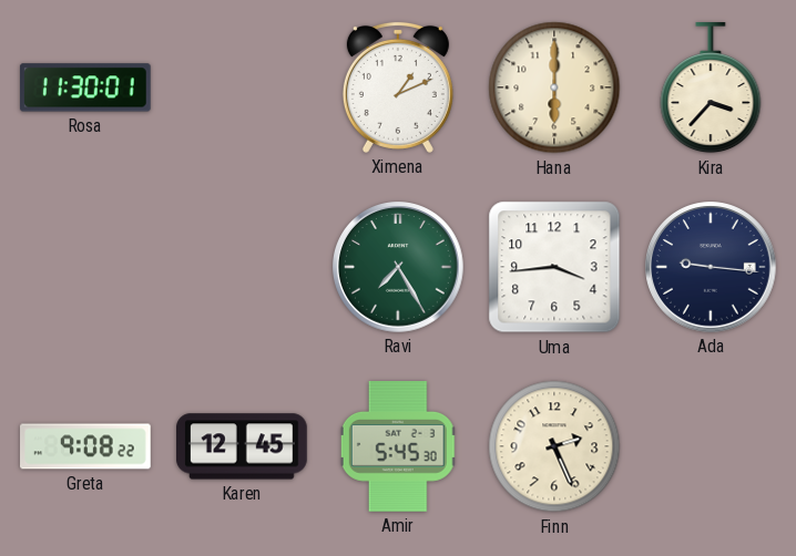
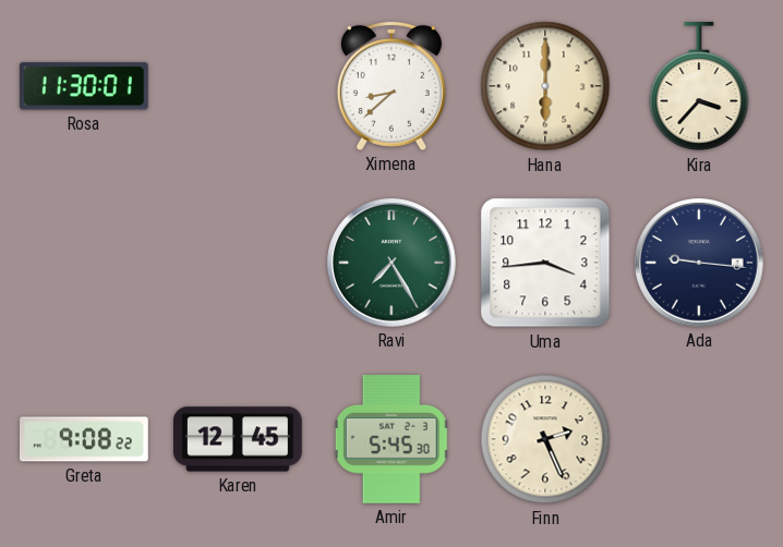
Ximena: 1:11 -> 8:38 (391, 86)
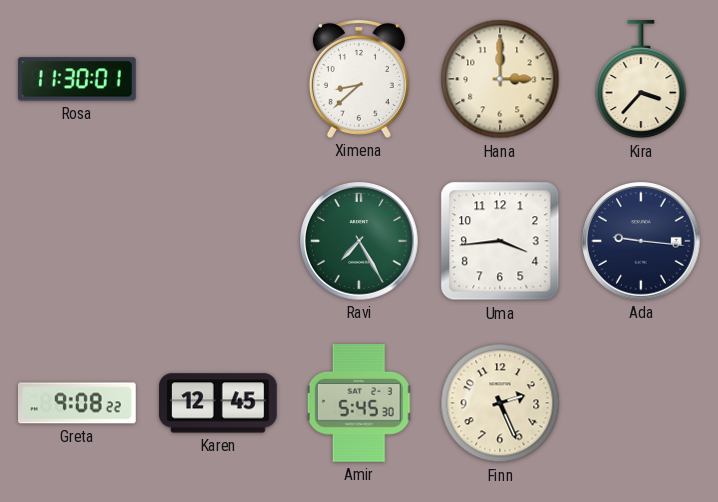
Hana: 6:00 -> 3:00 (500, 79)
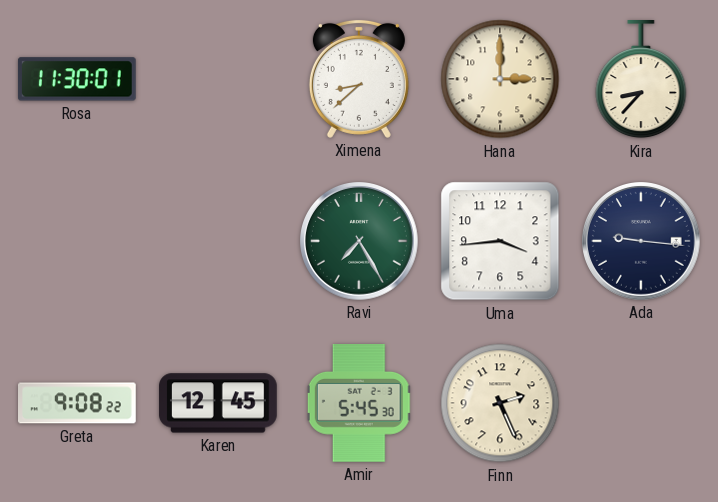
Kira: 3:37 -> 8:37 (641, 80)
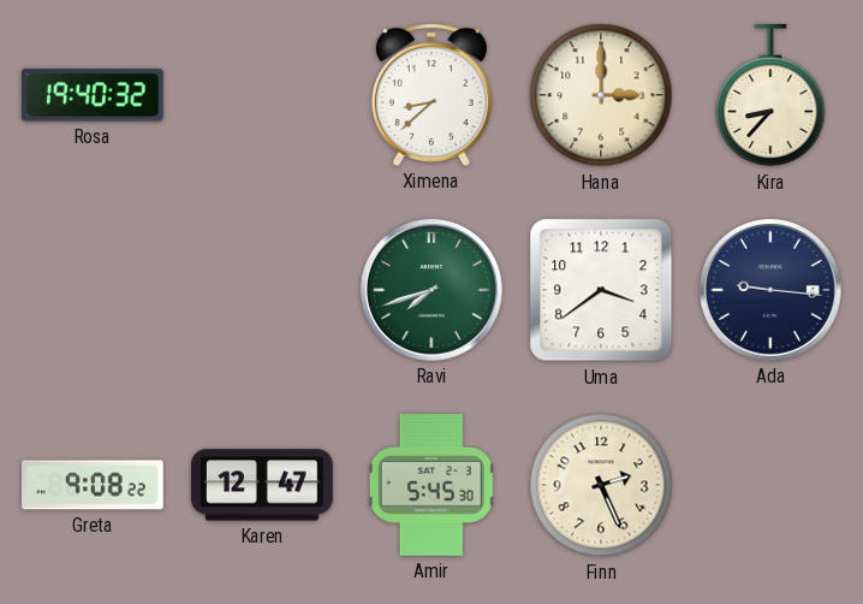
Rosa: 11:30 -> 19:40 (93, 95)
Ravi: 7:25 -> 7:42 (433, 291)
Uma: 3:44 -> 3:39 (601, 290)
Karen: 12:45 -> 12:47 (263, 485)
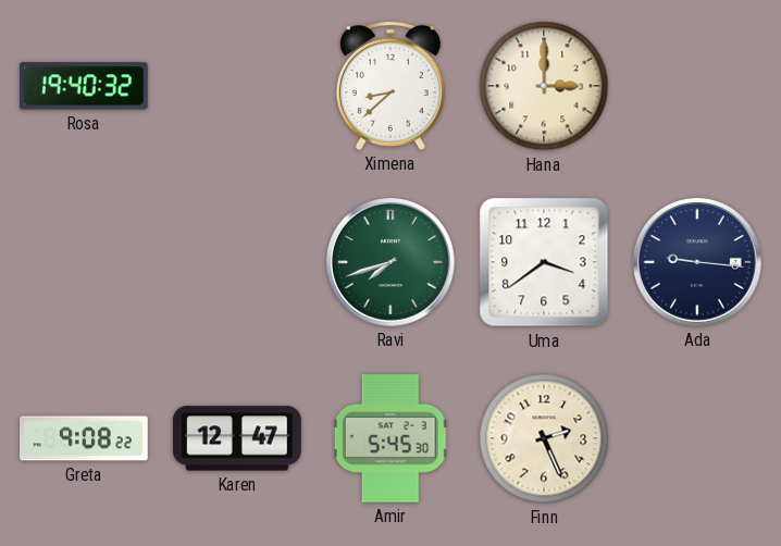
Kira: 8:37 -> none (770, 96)
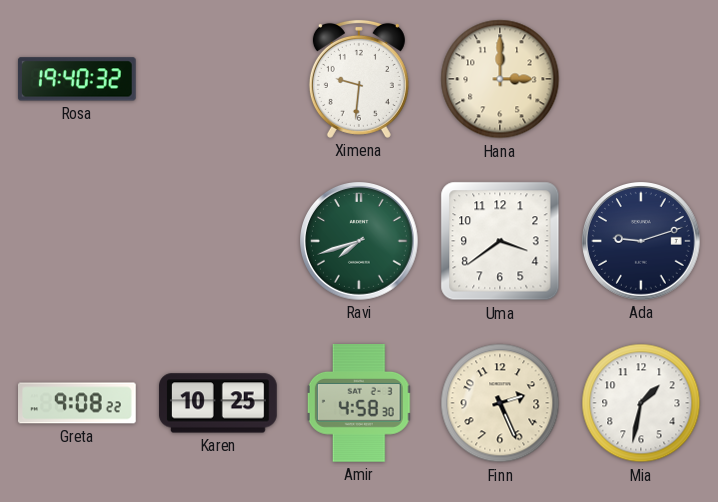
Ximena: 8:38 -> 9:31 (359, 79)
Ada: 9:16 -> 9:12 (642, 242)
Karen: 12:47 -> 10:25 (219, 403)
Amir: 5:45 -> 4:58 (359, 404)
Mia: none -> 1:32 (641, 403)
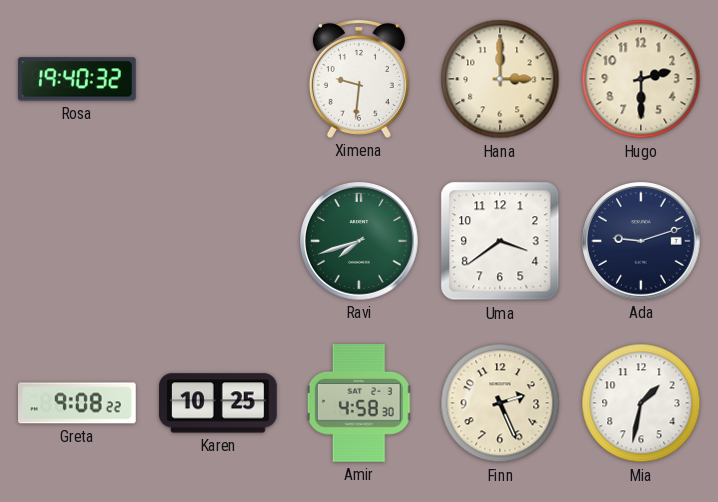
Hugo: none -> 2:30 (641, 79)
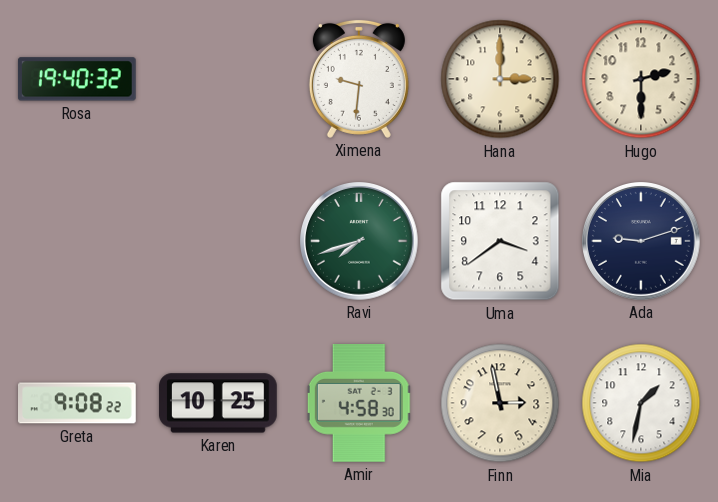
Finn: 2:26 -> 2:58 (500, 403)
